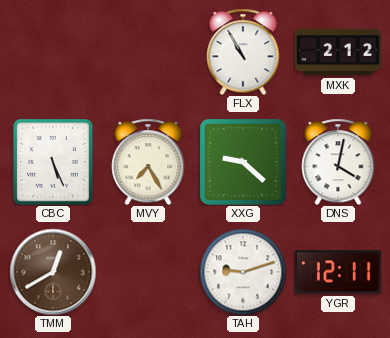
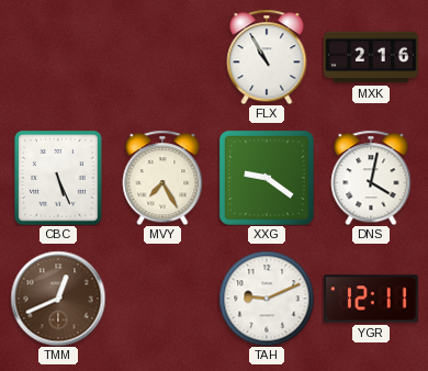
MXK: 2:12 -> 2:16 (372, 57)
XXG: 9:22 -> 9:21 (267, 178)
TMM: 12:40 -> 12:41 (58, 299)
TAH: 9:12 -> 9:11 (267, 299)
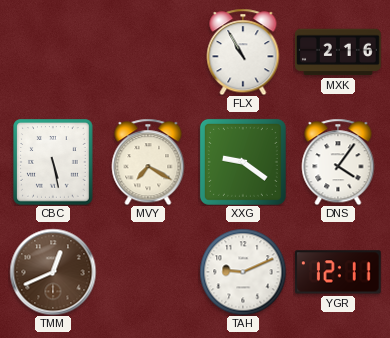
CBC: 5:26 -> 5:28 (53, 162)
MVY: 7:25 -> 7:20 (148, 162)
DNS: 4:02 -> 4:06 (338, 162)
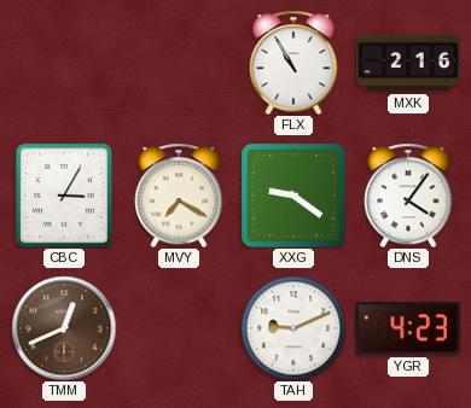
CBC: 5:28 -> 3:05 (64, 196)
YGR: 12:11 -> 4:23 (408, 328)
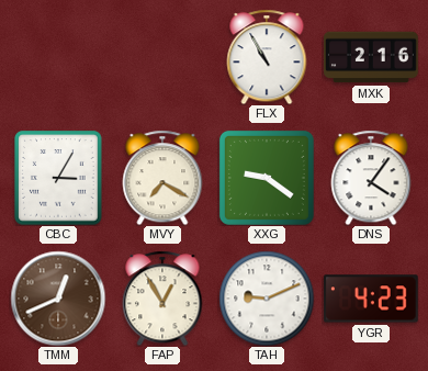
FAP: none -> 12:55 (162, 299)
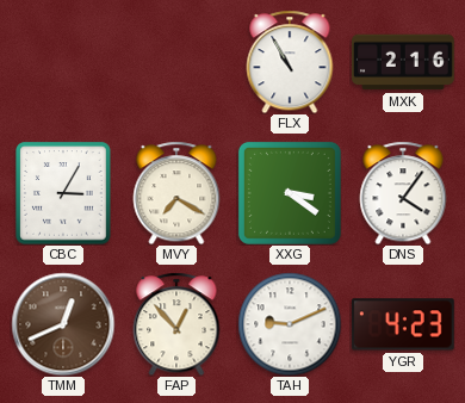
XXG: 9:21 -> 3:21 (290, 193)
FAP: 12:55 -> 12:53 (176, 324)
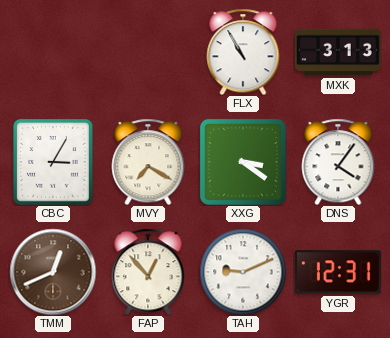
MXK: 2:16 -> 3:13 (339, 52)
YGR: 4:23 -> 12:31 (338, 272)
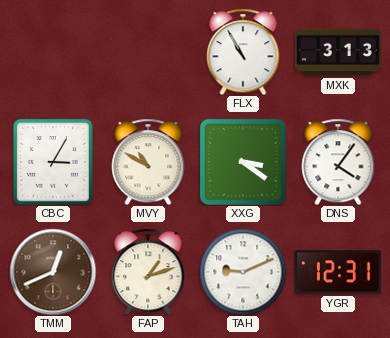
MVY: 7:20 -> 10:50 (148, 162)
FAP: 12:53 -> 1:12 (148, 272)
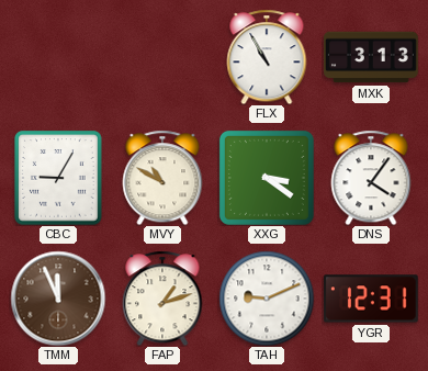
CBC: 3:05 -> 9:05 (58, 178)
TMM: 12:41 -> 11:56 (58, 299)
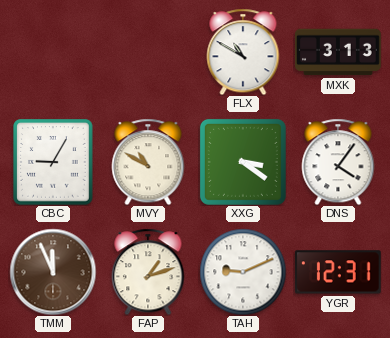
FLX: 10:55 -> 10:50 (243, 52)
